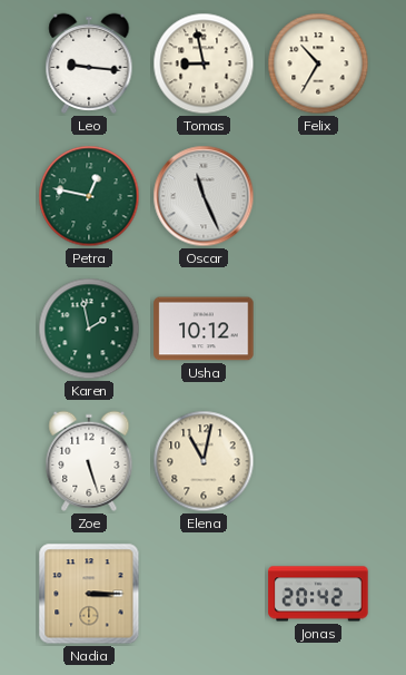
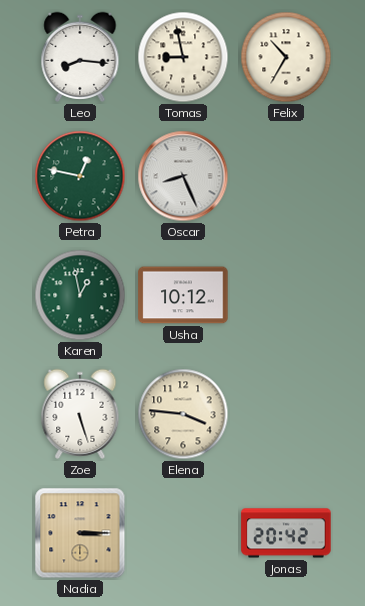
Leo: 9:16 -> 8:16 (80, 57)
Oscar: 11:26 -> 8:26 (183, 176)
Karen: 1:58 -> 12:58 (80, 295)
Elena: 11:02 -> 3:46 (183, 414)
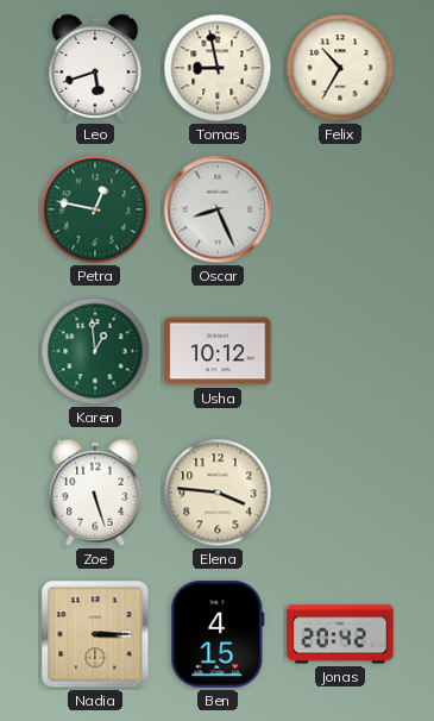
Leo: 8:16 -> 5:42 (95, 68)
Karen: 12:58 -> 12:59 (95, 351)
Ben: none -> 4:15 (218, 634)
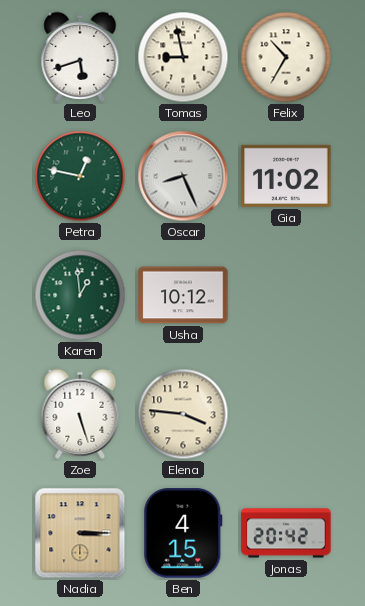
Gia: none -> 11:02 (286, 176)
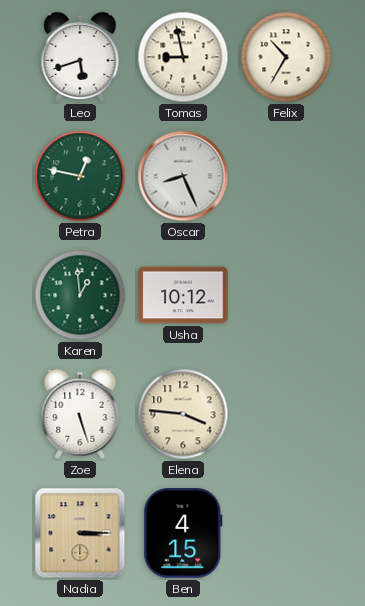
Gia: 11:02 -> none (286, 176)
Jonas: 20:42 -> none (286, 533)
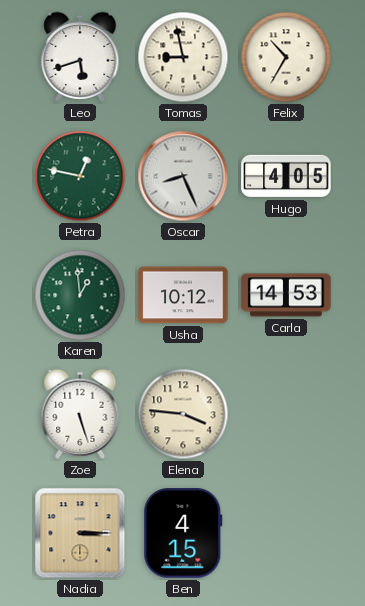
Hugo: none -> 4:05 (286, 176)
Carla: none -> 14:53 (286, 295)
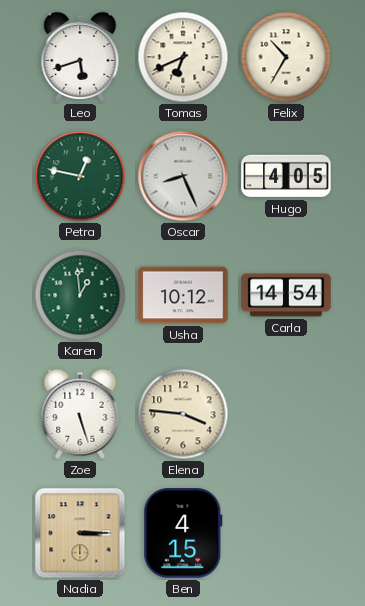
Tomas: 8:58 -> 6:41 (183, 57)
Carla: 14:53 -> 14:54 (286, 295)
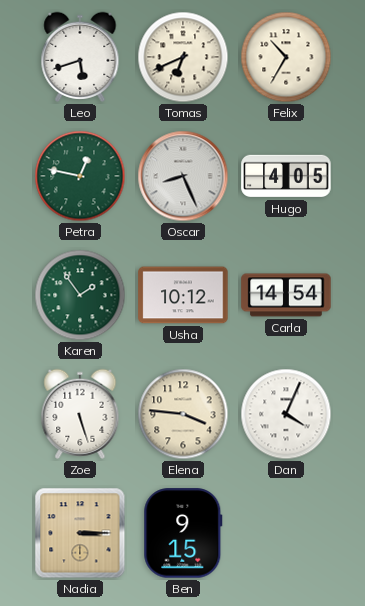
Karen: 12:59 -> 1:54 (80, 295)
Dan: none -> 4:04 (286, 414)
Ben: 4:15 -> 9:15 (183, 533)
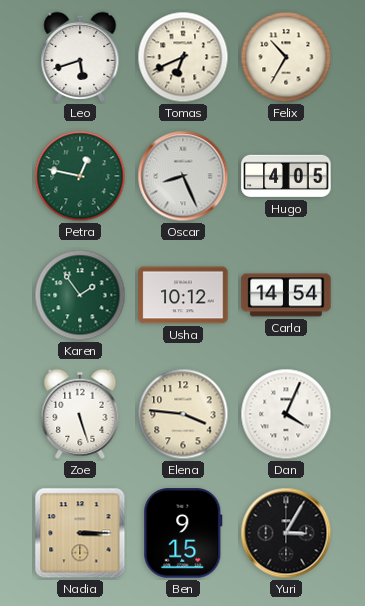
Yuri: none -> 3:05 (286, 533)
